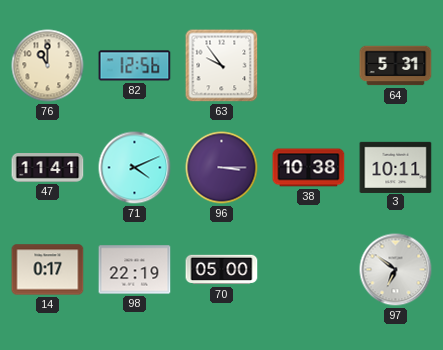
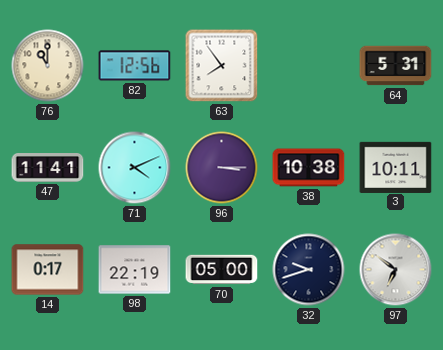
63: 9:54 -> 7:54 (222, 66)
32: none -> 9:42 (309, 270)
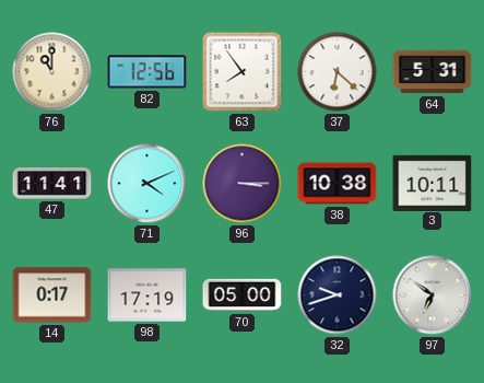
37: none -> 6:22 (338, 72)
98: 22:19 -> 17:19 (147, 295)
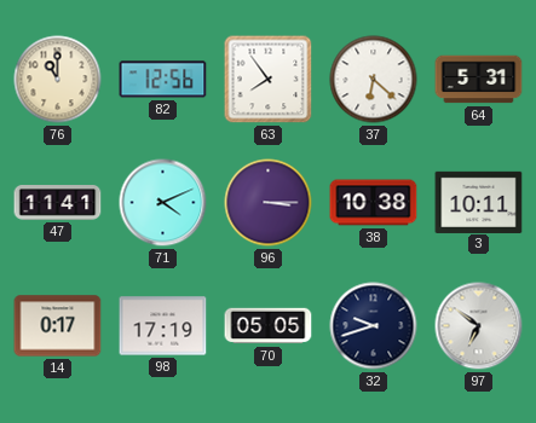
70: 05:00 -> 05:05 (269, 326)
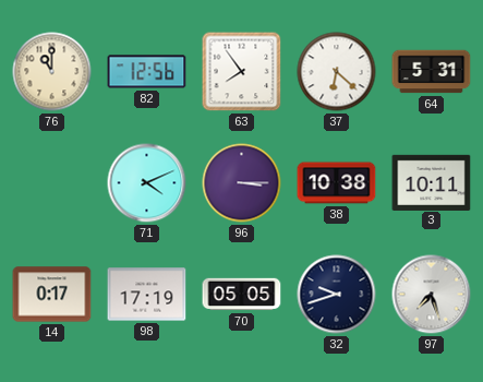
47: 11:41 -> none (58, 203)
97: 6:51 -> 7:27 (432, 295)
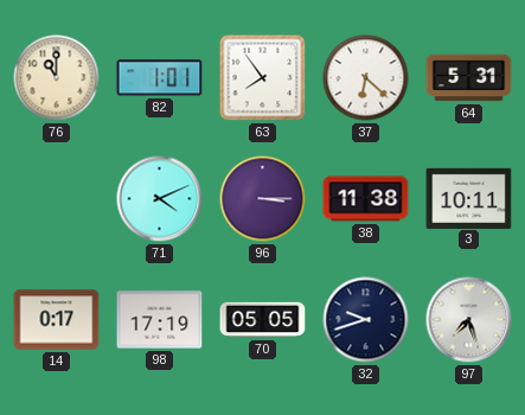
82: 12:56 -> 1:01 (160, 78)
38: 10:38 -> 11:38 (366, 199)
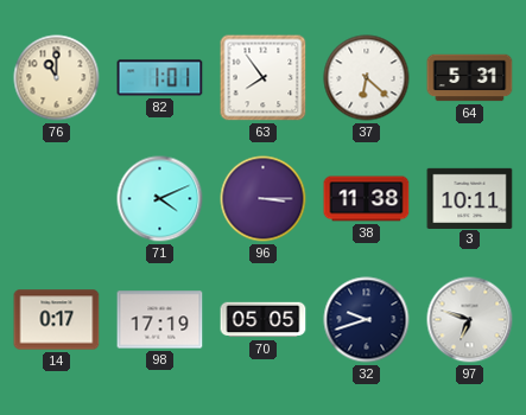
97: 7:27 -> 6:48 (470, 320)
